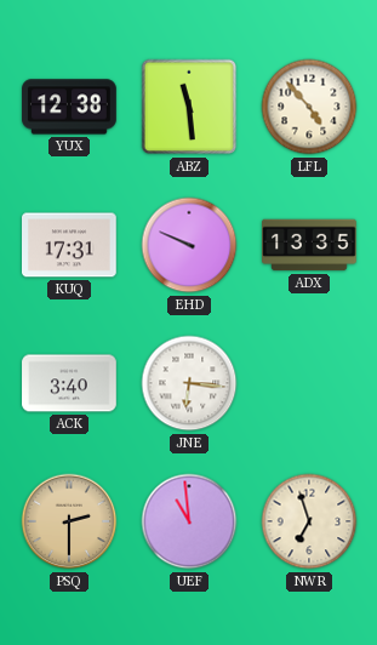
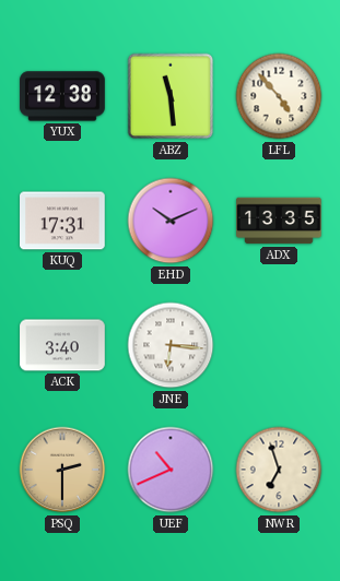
EHD: 9:49 -> 10:11 (171, 221)
UEF: 10:59 -> 10:41 (171, 470)
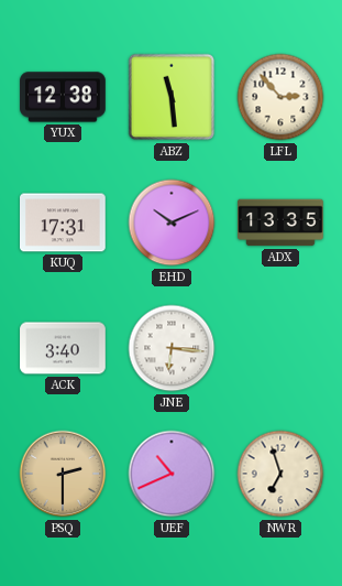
LFL: 4:53 -> 2:53 (280, 97)
